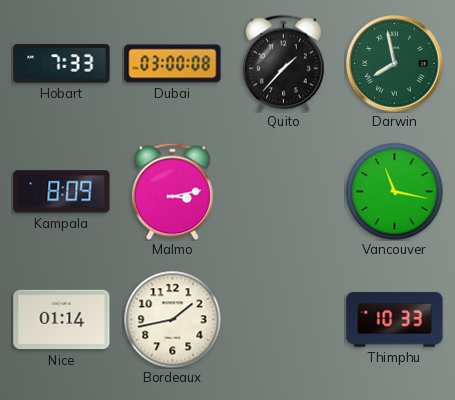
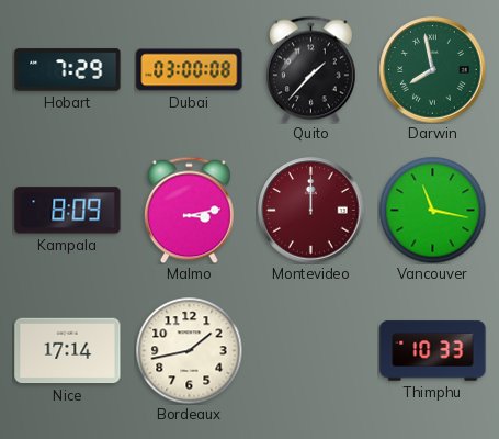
Hobart: 7:33 -> 7:29 (68, 70)
Montevideo: none -> 12:00 (311, 211)
Nice: 01:14 -> 17:14 (68, 351)
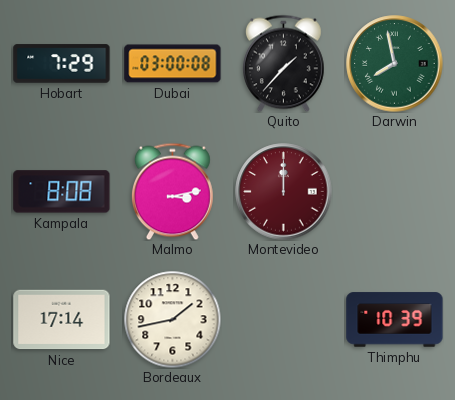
Kampala: 8:09 -> 8:08 (62, 192)
Vancouver: 11:17 -> none (432, 210)
Thimphu: 10:33 -> 10:39 (395, 320)
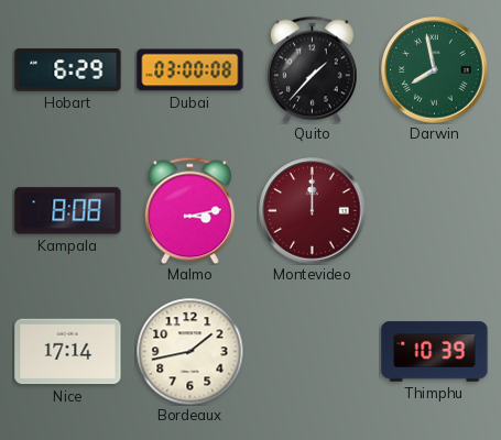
Hobart: 7:29 -> 6:29 (68, 70)
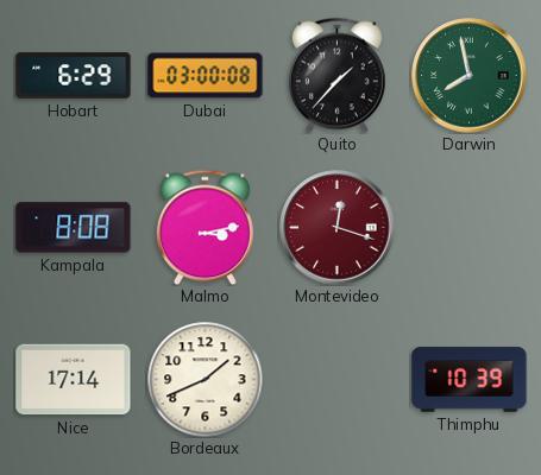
Montevideo: 12:00 -> 12:18 (338, 228)
Bordeaux: 1:43 -> 1:41 (205, 379)
